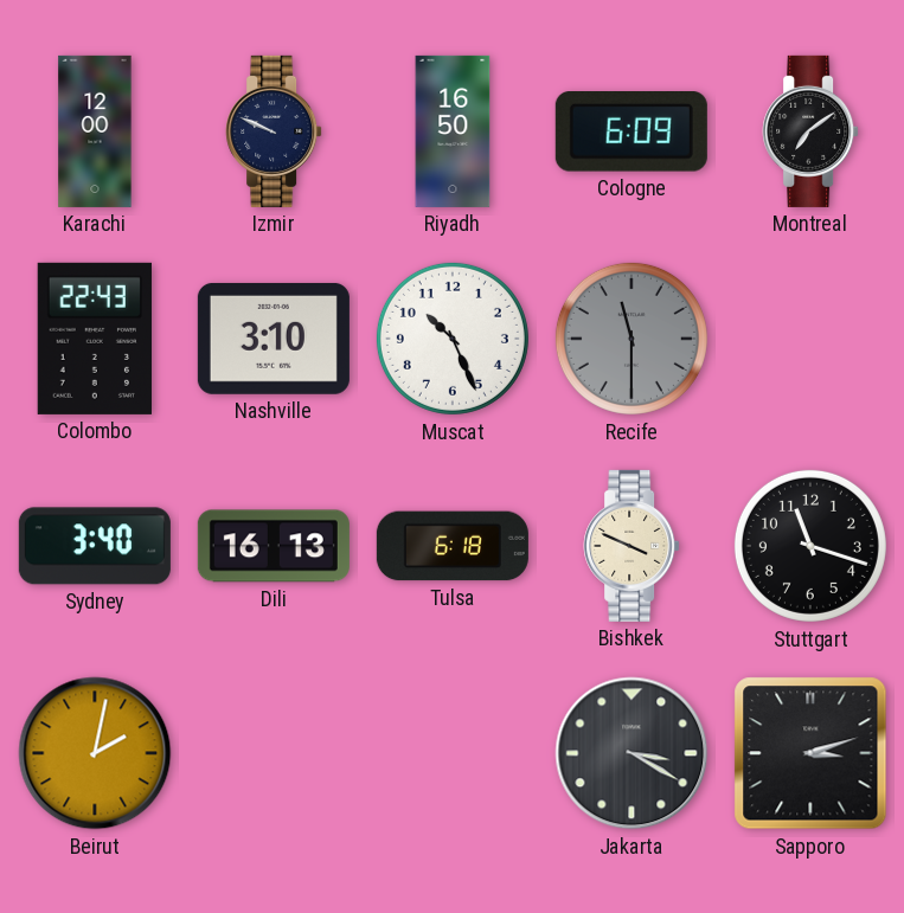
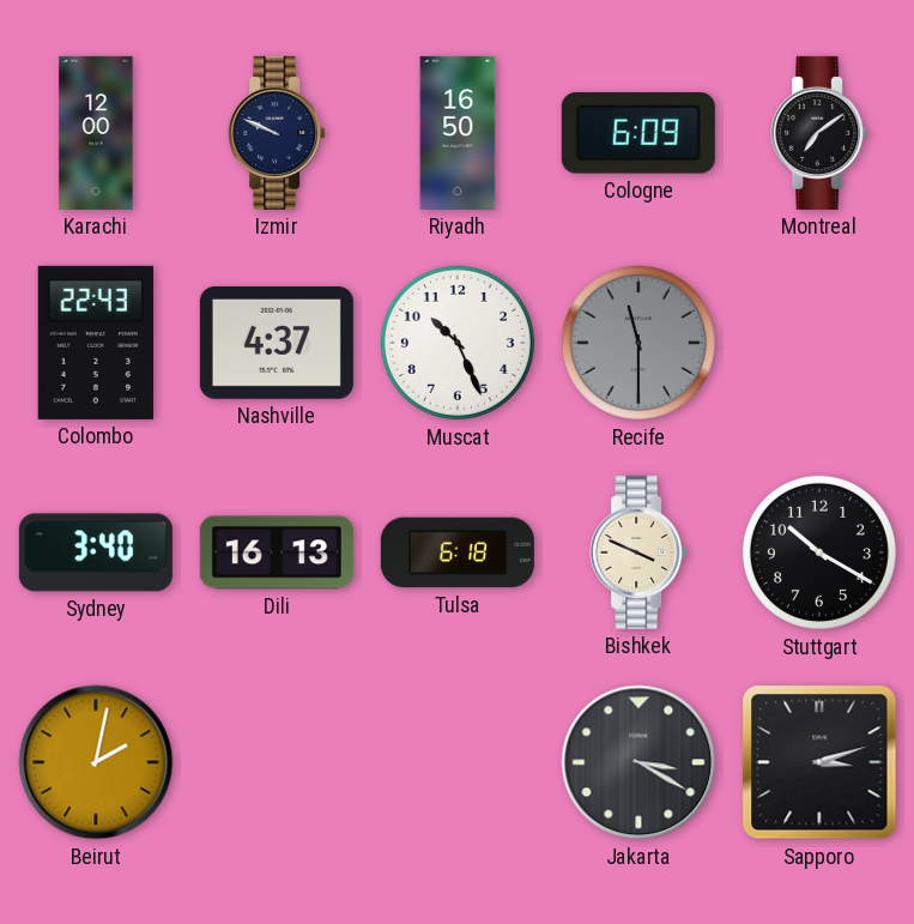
Nashville: 3:10 -> 4:37 (277, 343)
Stuttgart: 11:18 -> 10:20 (819, 552)
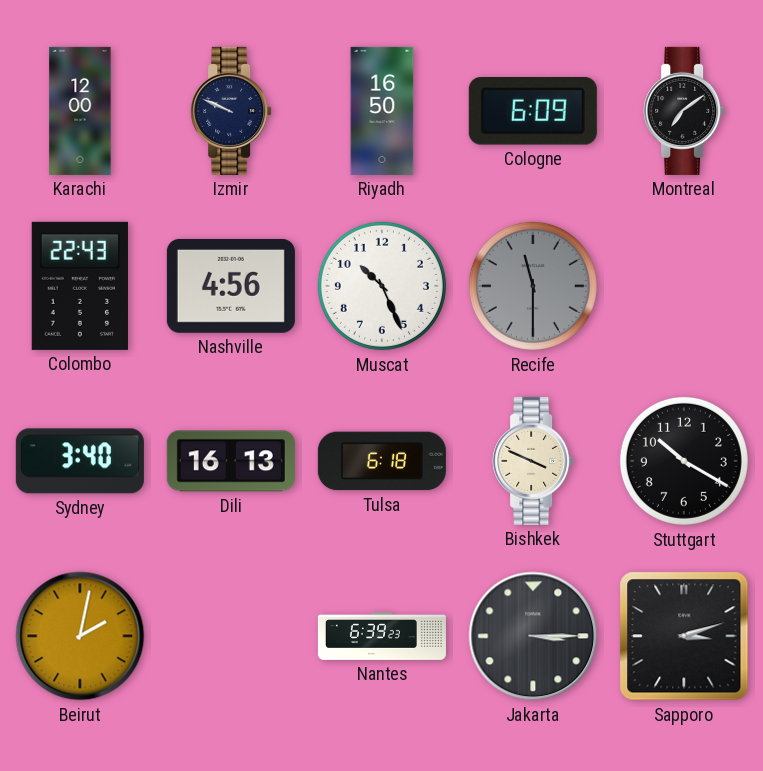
Nashville: 4:37 -> 4:56 (231, 286)
Nantes: none -> 6:39 (382, 636)
Jakarta: 3:20 -> 3:15 (533, 636)
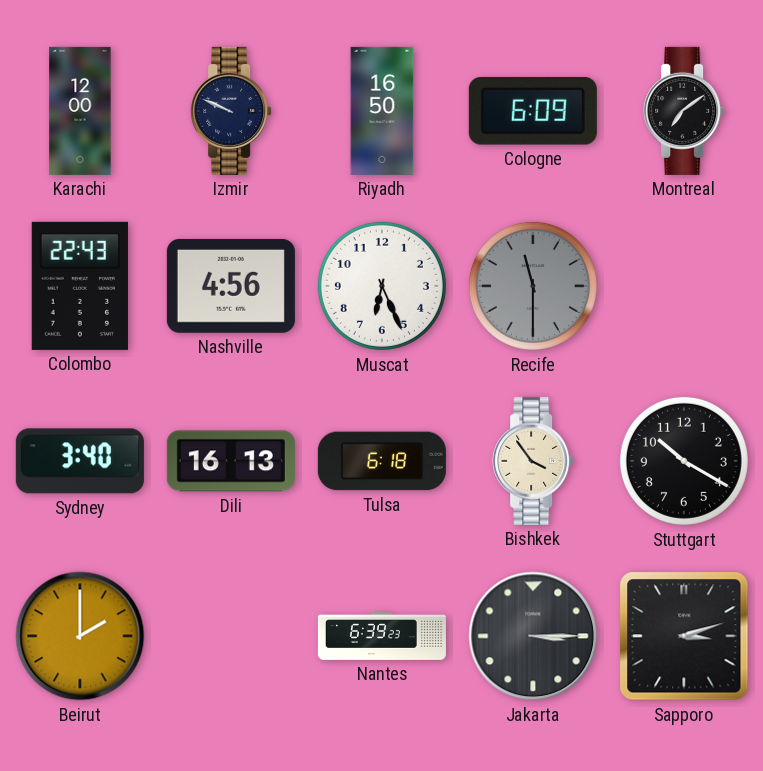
Muscat: 10:26 -> 6:26 (382, 286)
Bishkek: 3:49 -> 3:54 (533, 461)
Beirut: 2:02 -> 2:00 (80, 636)
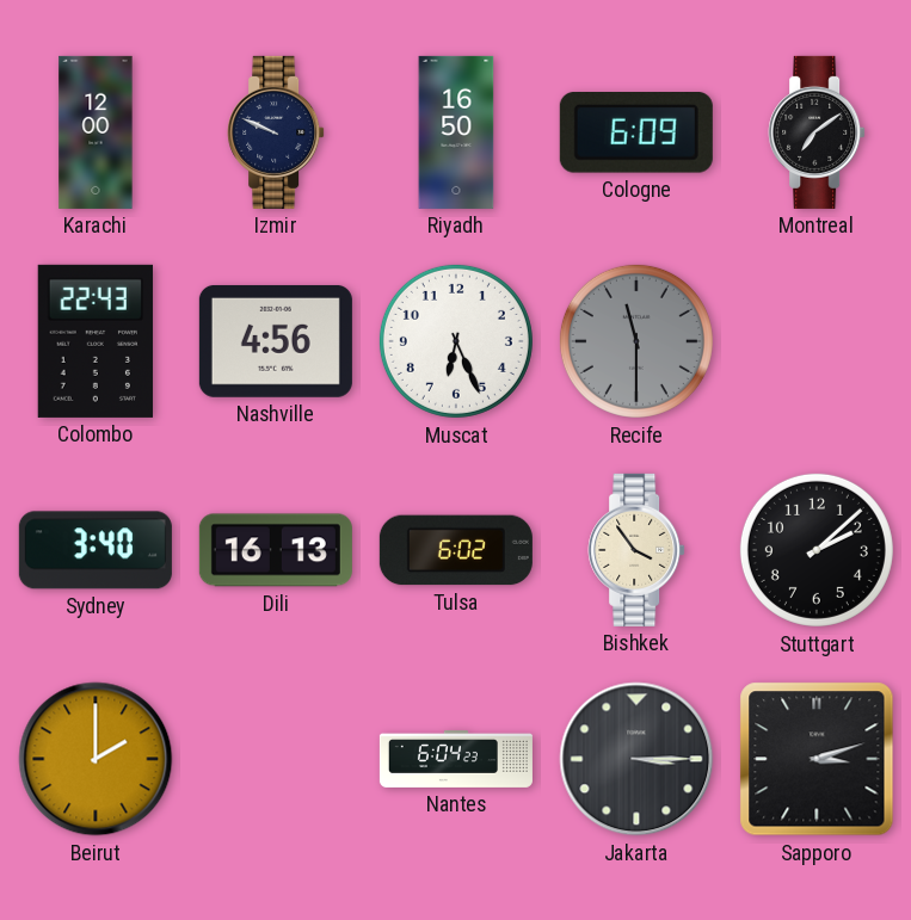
Tulsa: 6:18 -> 6:02 (456, 550)
Stuttgart: 10:20 -> 2:08 (817, 550)
Nantes: 6:39 -> 6:04 (456, 759)
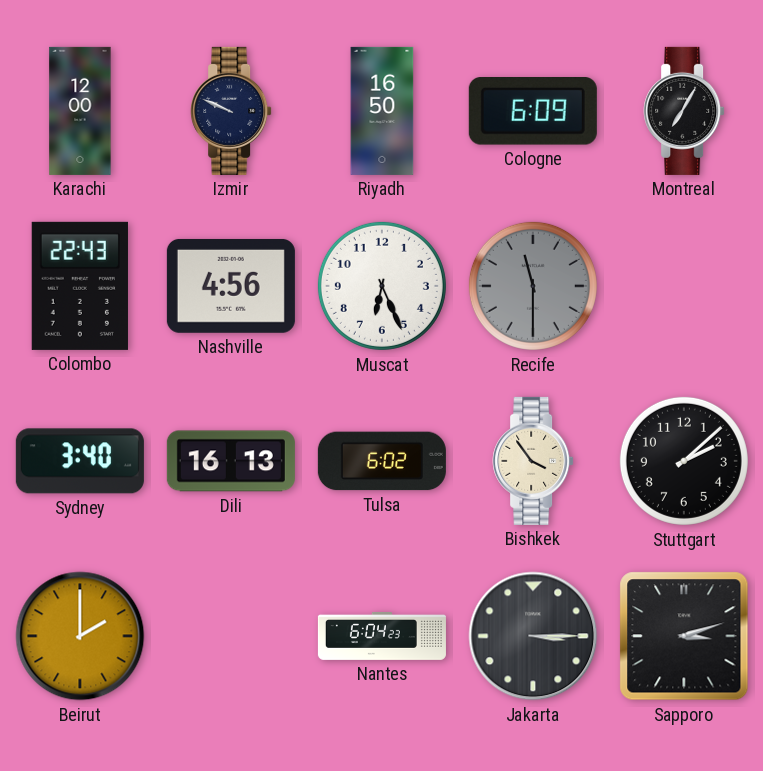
Montreal: 7:09 -> 7:05 (684, 111)
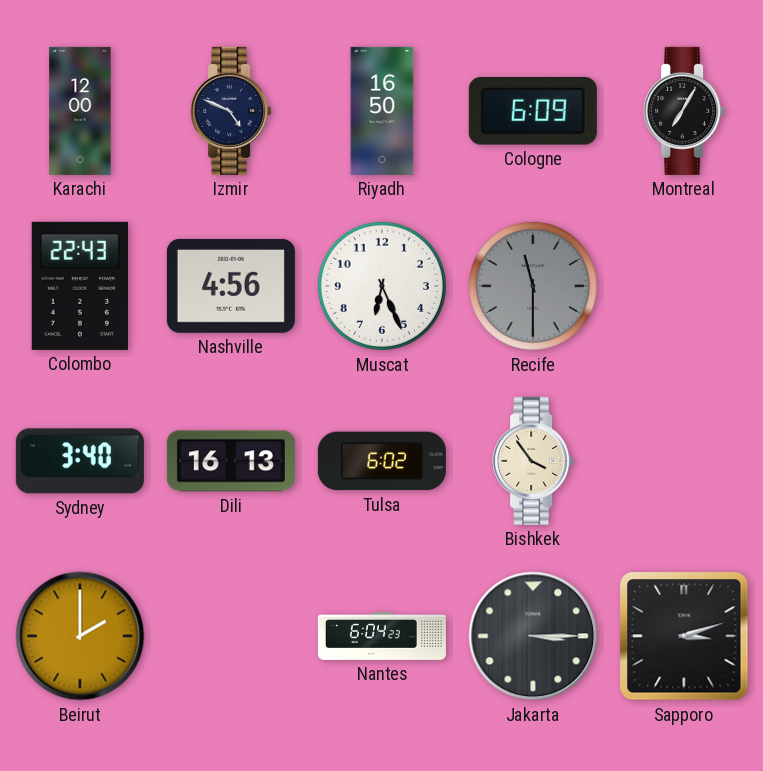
Izmir: 9:49 -> 4:49 (231, 111)
Stuttgart: 2:08 -> none (684, 461)
